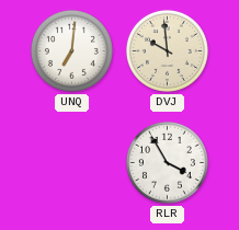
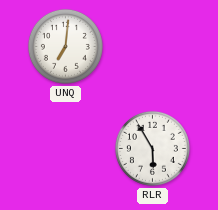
DVJ: 9:59 -> none (167, 50)
RLR: 3:55 -> 5:55 (152, 148)
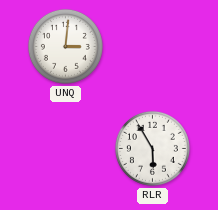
UNQ: 7:01 -> 3:01 (65, 46)
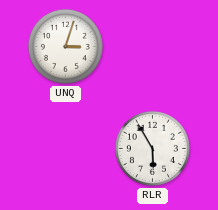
UNQ: 3:01 -> 3:03 (65, 46)
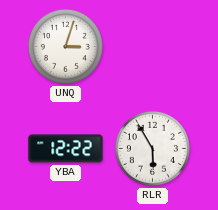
YBA: none -> 12:22 (66, 149)
